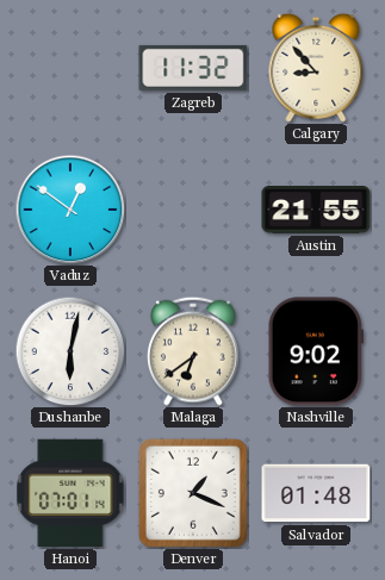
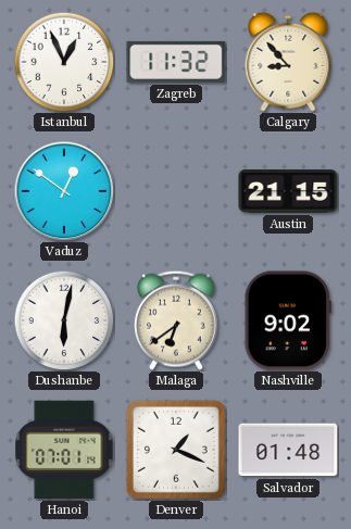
Istanbul: none -> 12:56 (64, 62)
Austin: 21:55 -> 21:15 (288, 191)
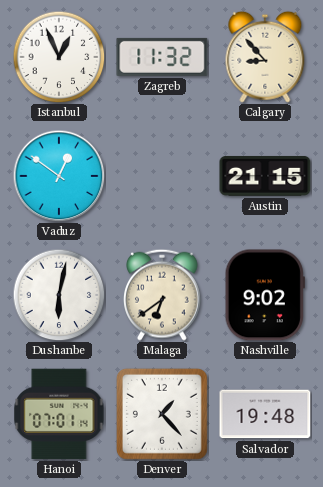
Denver: 1:19 -> 1:23 (162, 414)
Salvador: 01:48 -> 19:48 (265, 414)
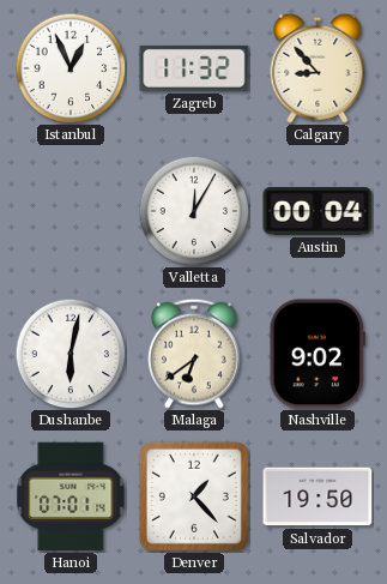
Vaduz: 12:51 -> none (59, 176)
Valletta: none -> 12:05 (194, 211)
Austin: 21:15 -> 00:04 (318, 211)
Salvador: 19:48 -> 19:50 (318, 496)
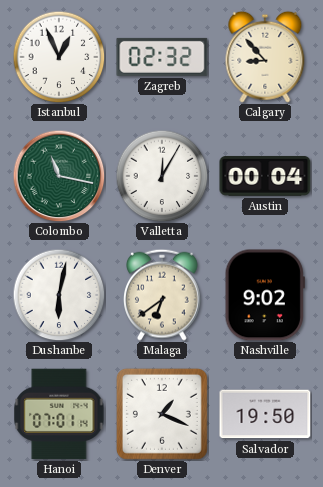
Zagreb: 11:32 -> 02:32 (162, 57)
Colombo: none -> 11:17 (59, 176)
Denver: 1:23 -> 1:19 (162, 414)
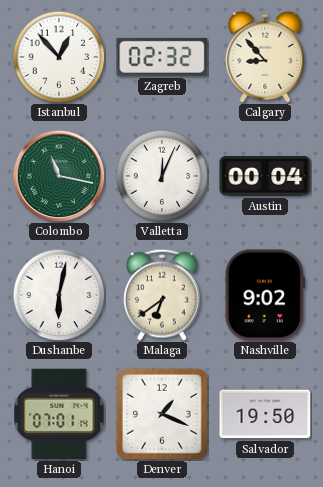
Istanbul: 12:56 -> 12:53 (59, 57)
Valletta: 12:05 -> 12:04 (162, 176)
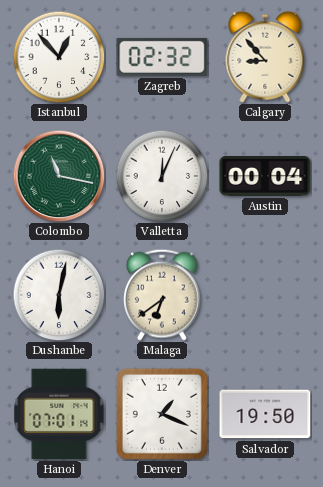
Nashville: 9:02 -> none (265, 295)
